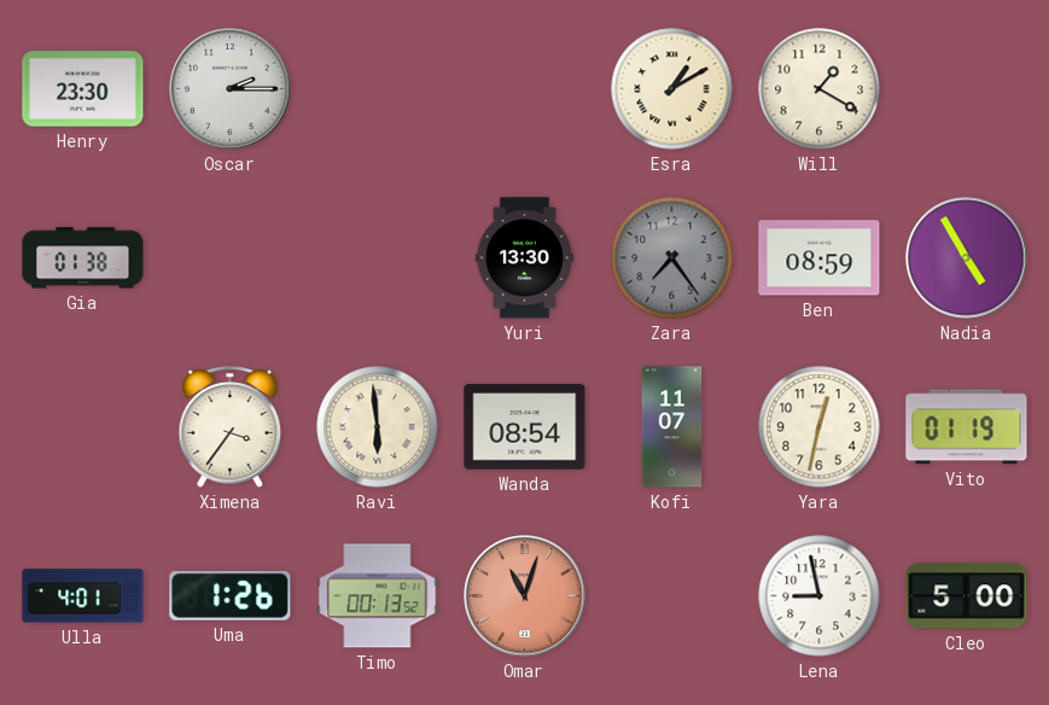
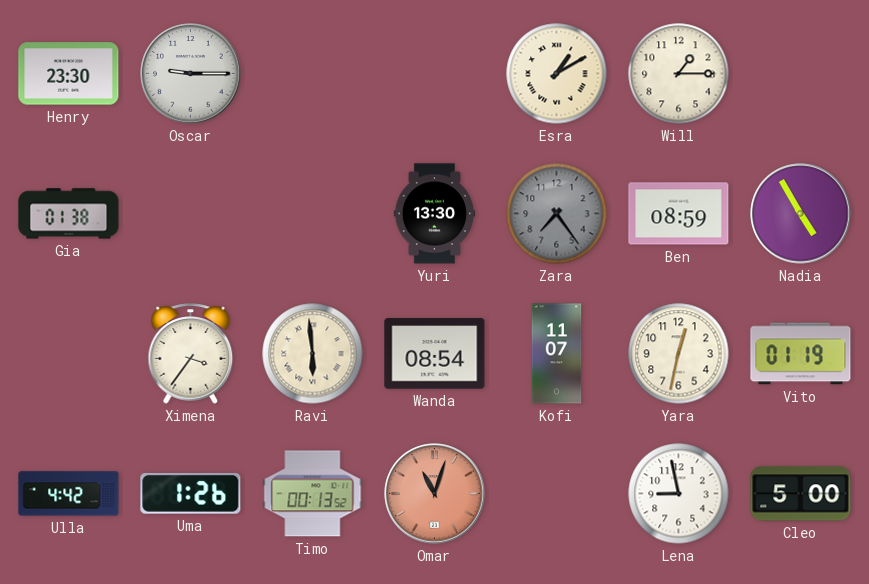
Oscar: 2:15 -> 9:15 (191, 74)
Will: 1:20 -> 1:15 (679, 74)
Ulla: 4:01 -> 4:42 (69, 494)
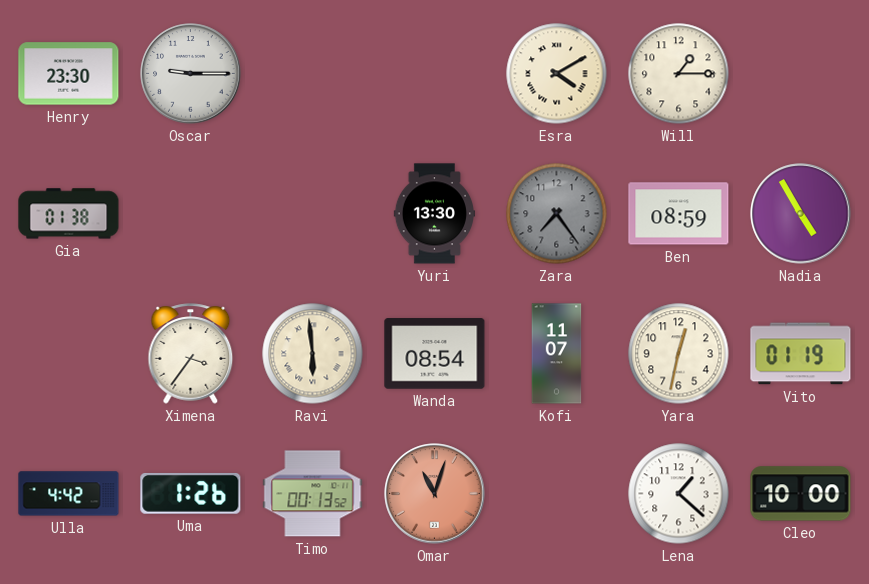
Esra: 1:10 -> 4:10 (557, 74)
Lena: 8:58 -> 1:22 (679, 494)
Cleo: 5:00 -> 10:00 (801, 494)
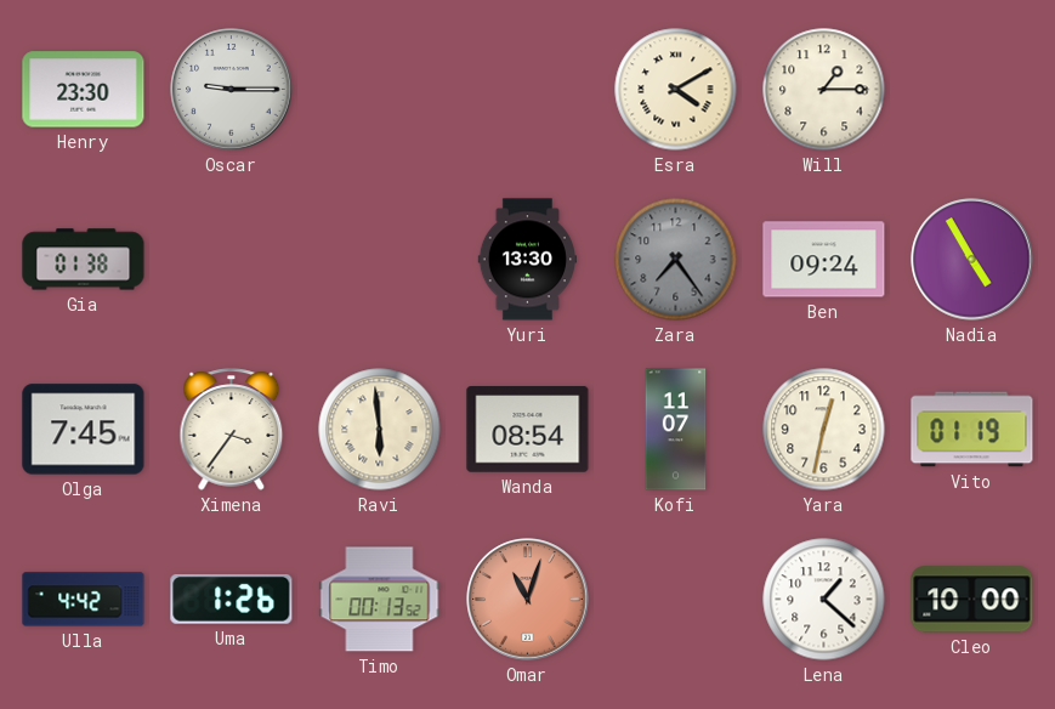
Ben: 08:59 -> 09:24 (824, 260)
Olga: none -> 7:45 (84, 430)
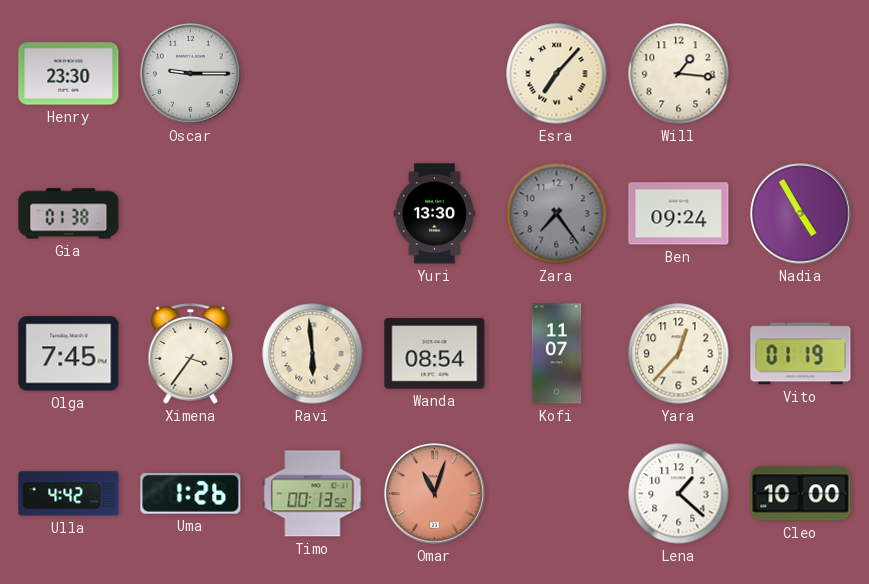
Esra: 4:10 -> 7:07 (557, 74)
Will: 1:15 -> 1:16 (679, 74)
Yara: 12:32 -> 12:37 (679, 354)
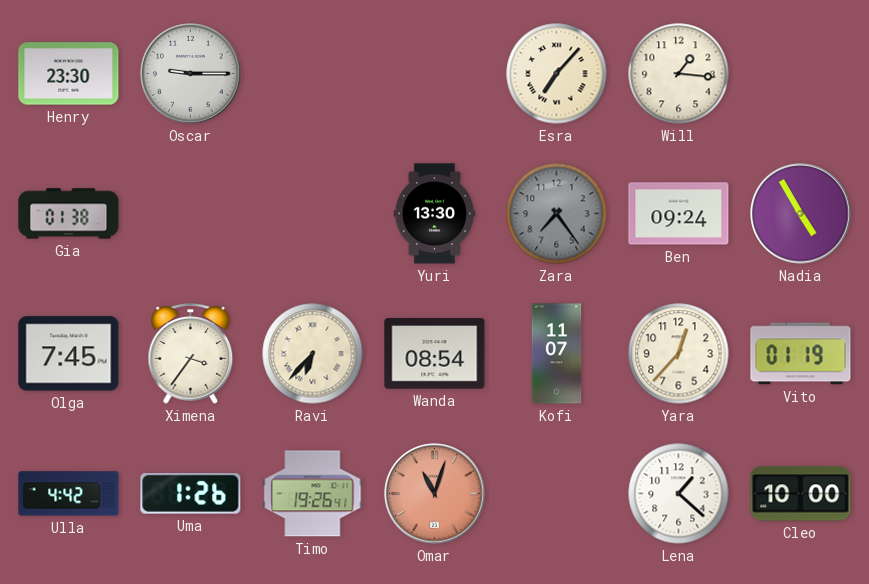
Ravi: 5:59 -> 6:37 (313, 354)
Timo: 00:13 -> 19:26 (313, 494)
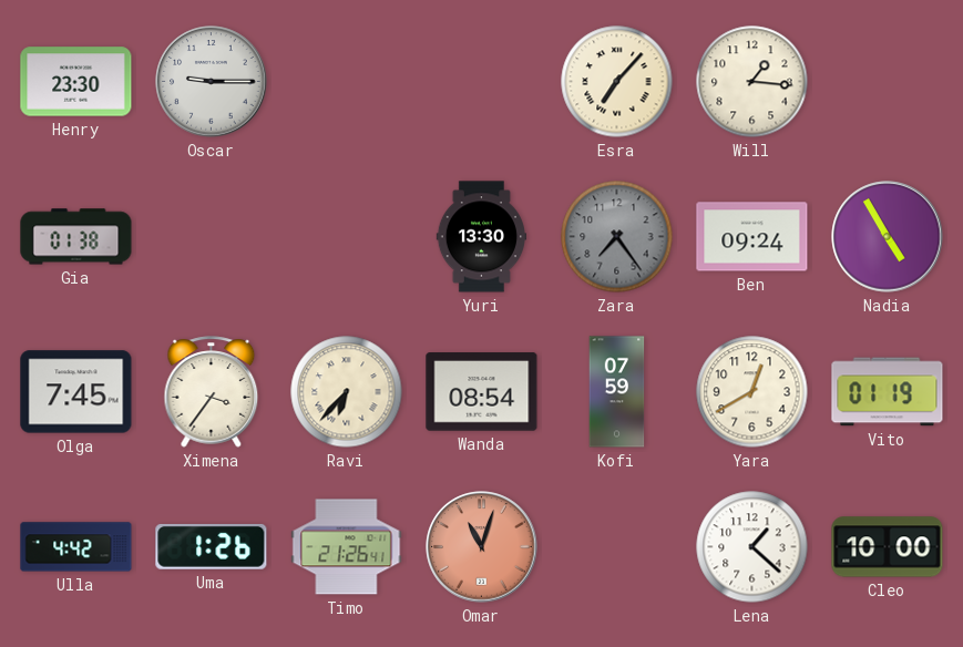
Kofi: 11:07 -> 07:59 (617, 392)
Yara: 12:37 -> 12:40 (752, 392)
Timo: 19:26 -> 21:26 (347, 547)
